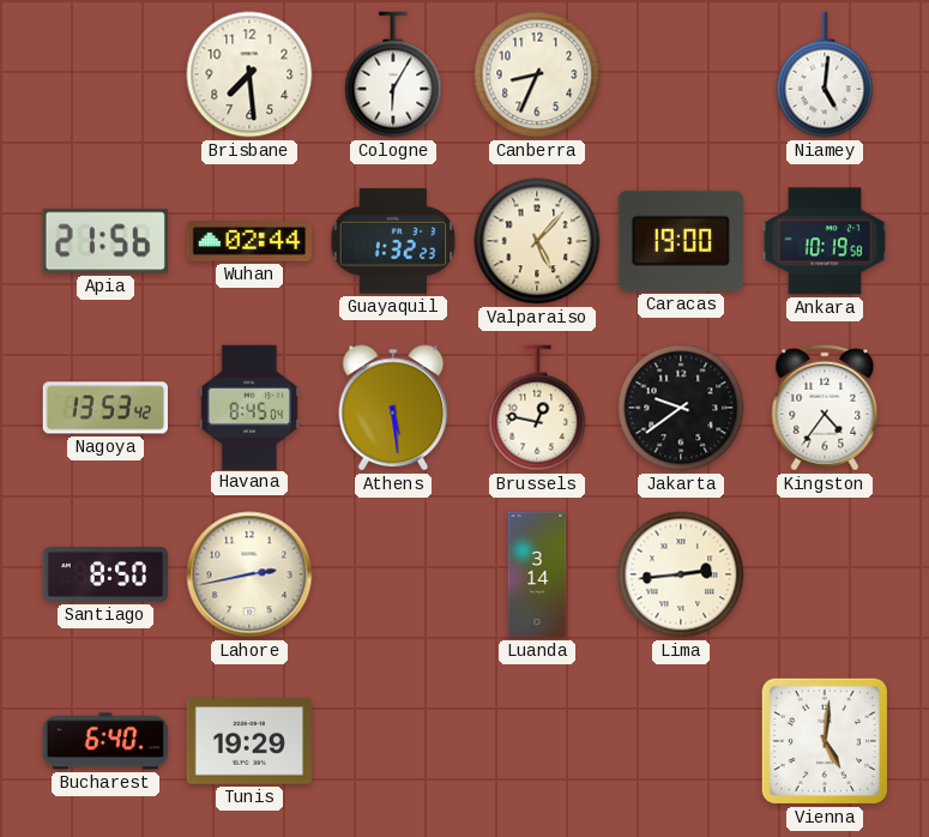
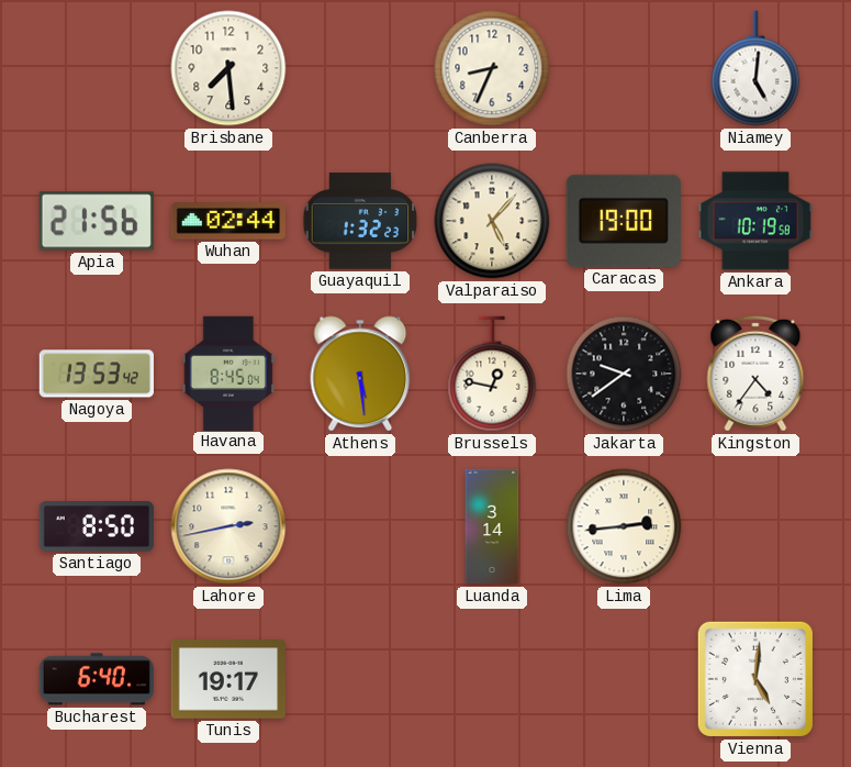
Cologne: 6:05 -> none (393, 74)
Tunis: 19:29 -> 19:17 (227, 679)
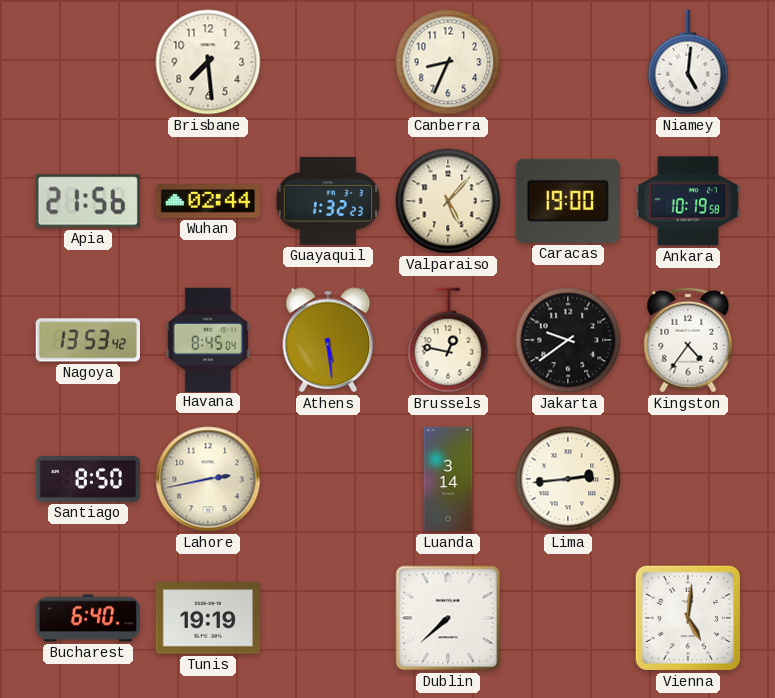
Tunis: 19:17 -> 19:19 (207, 618)
Dublin: none -> 7:38 (448, 618)
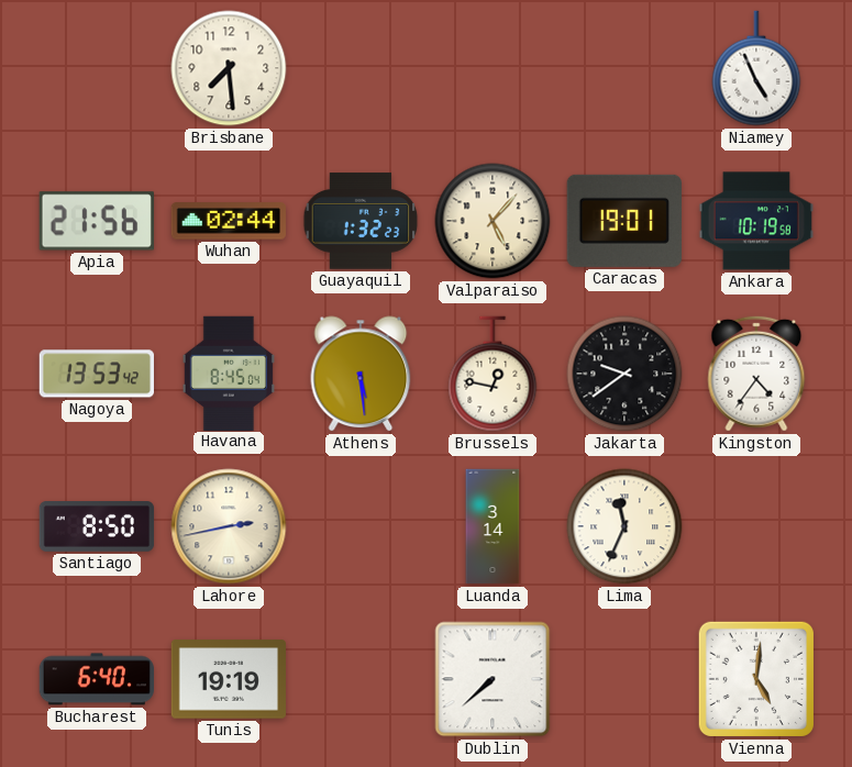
Canberra: 8:34 -> none (448, 62)
Niamey: 5:01 -> 4:56 (756, 68)
Caracas: 19:00 -> 19:01 (624, 221)
Lima: 2:44 -> 11:34 (624, 526)
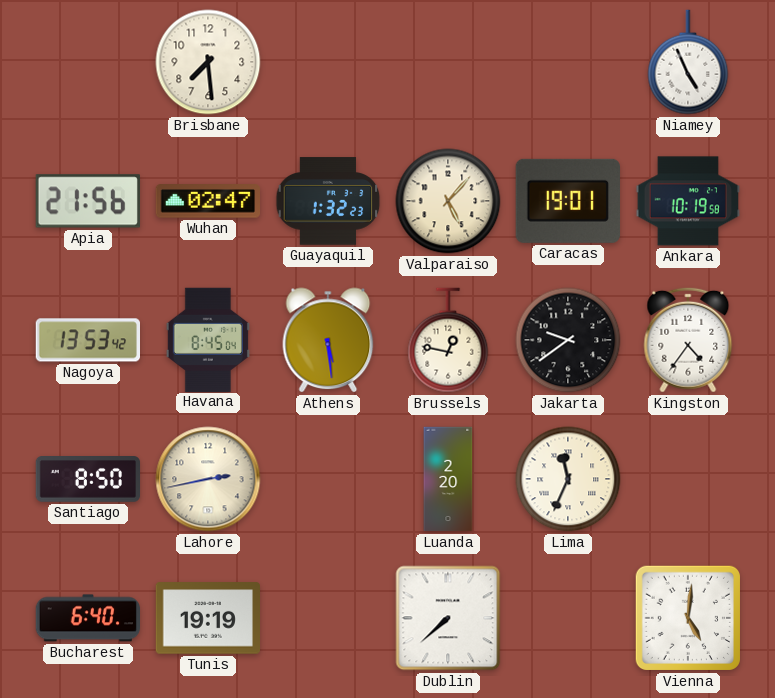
Wuhan: 02:44 -> 02:47 (207, 201)
Luanda: 3:14 -> 2:20 (448, 479)
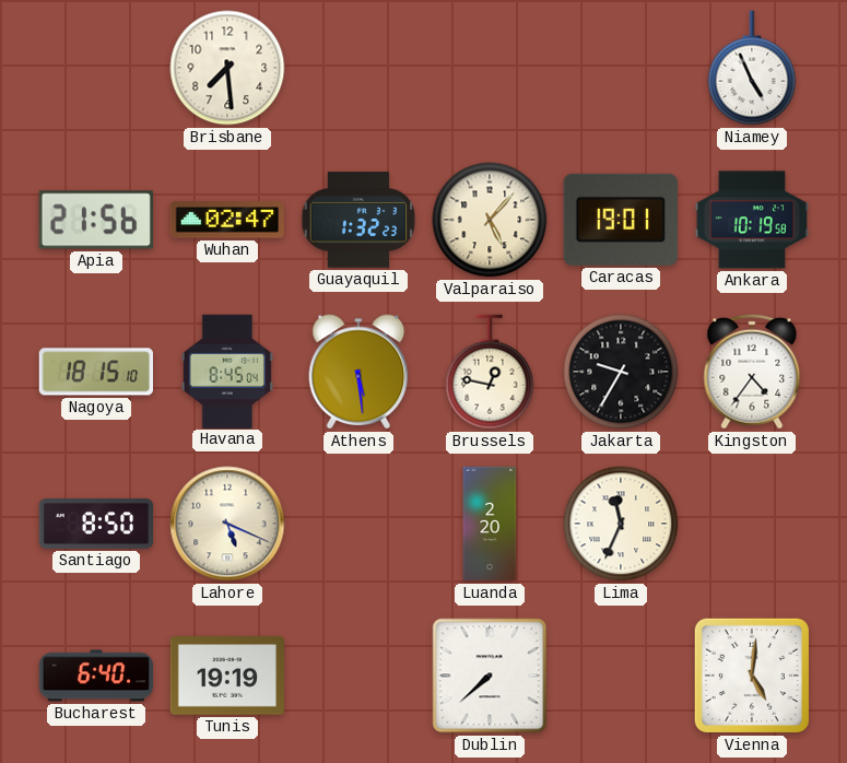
Nagoya: 13:53 -> 18:15 (95, 372)
Jakarta: 9:39 -> 9:35 (621, 372)
Lahore: 2:43 -> 5:19 (227, 524)
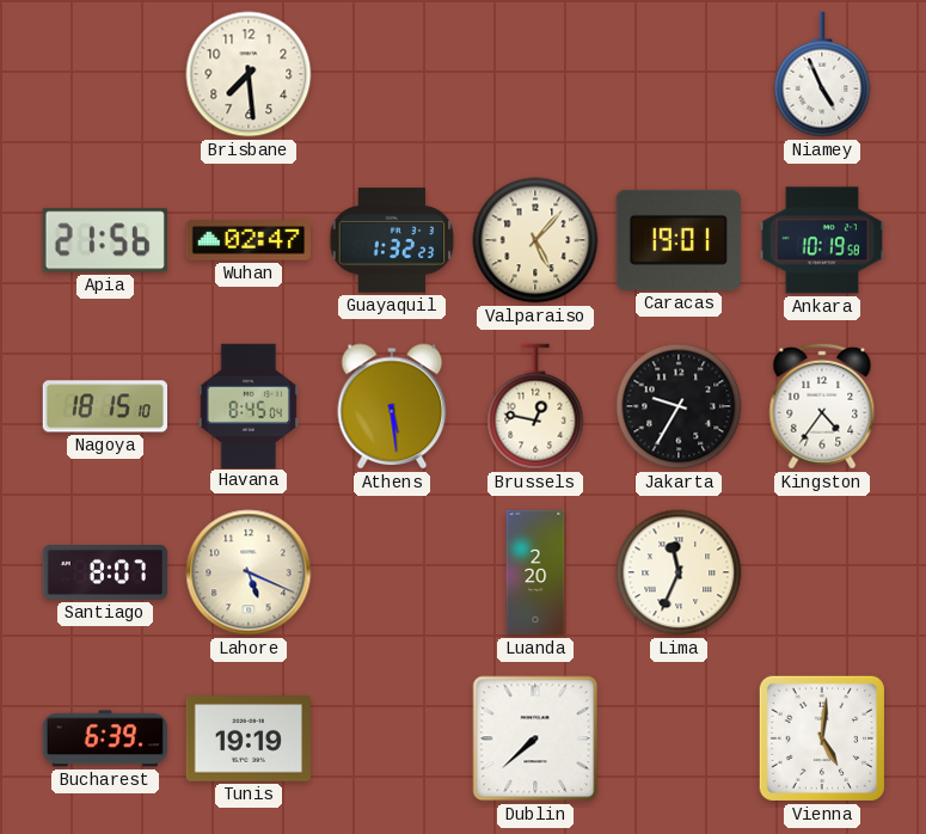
Santiago: 8:50 -> 8:07 (105, 574)
Bucharest: 6:40 -> 6:39 (104, 738)
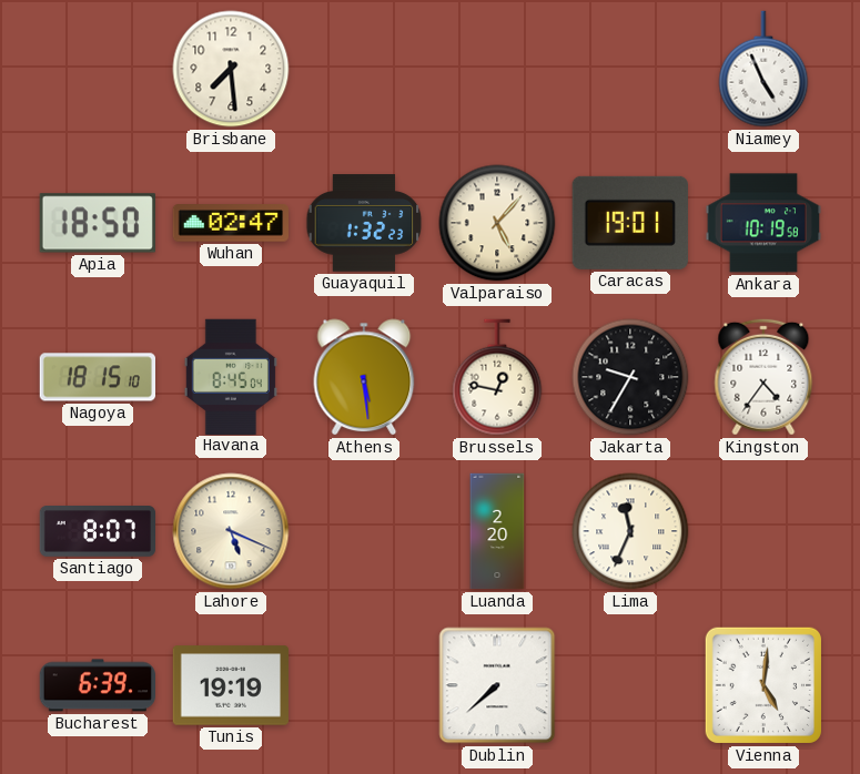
Apia: 21:56 -> 18:50 (98, 223)
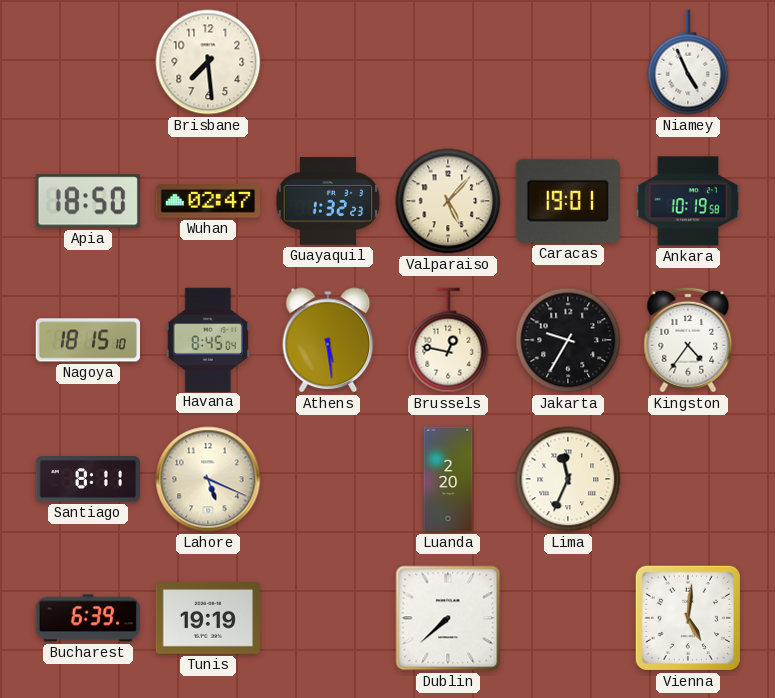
Santiago: 8:07 -> 8:11 (88, 480)
